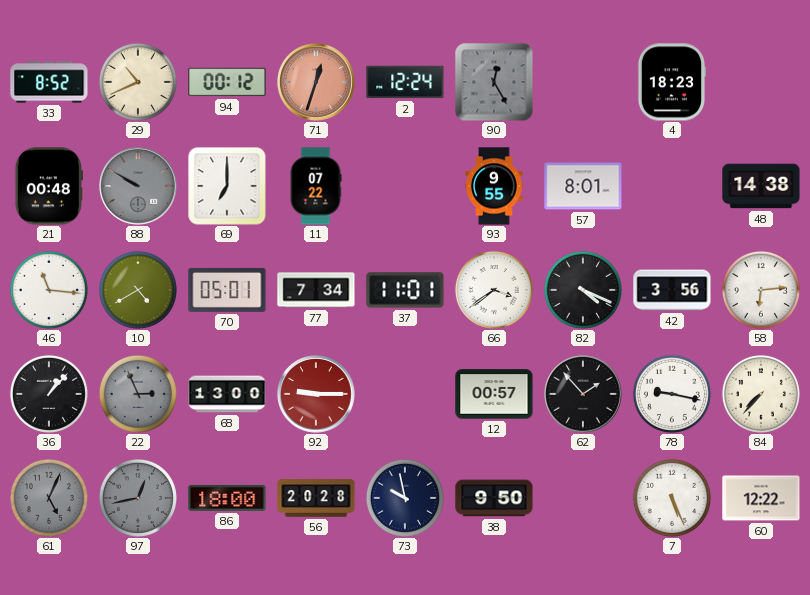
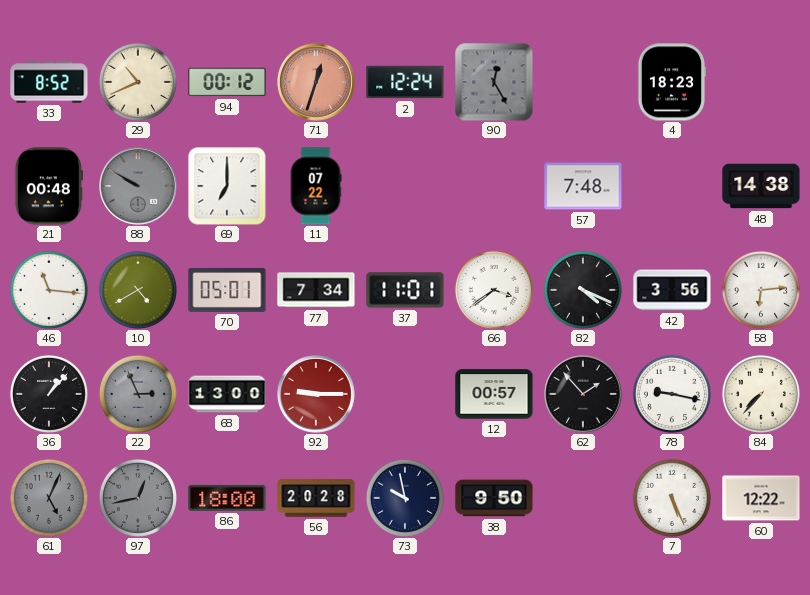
93: 9:55 -> none (494, 186)
57: 8:01 -> 7:48 (583, 186)
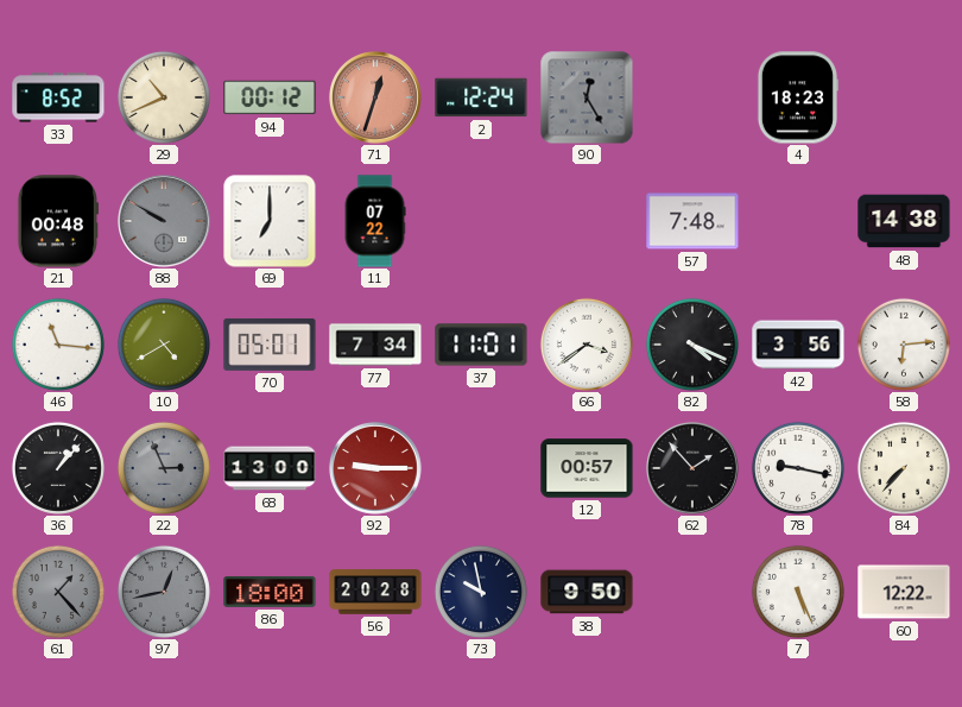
61: 5:04 -> 1:23 (58, 592)
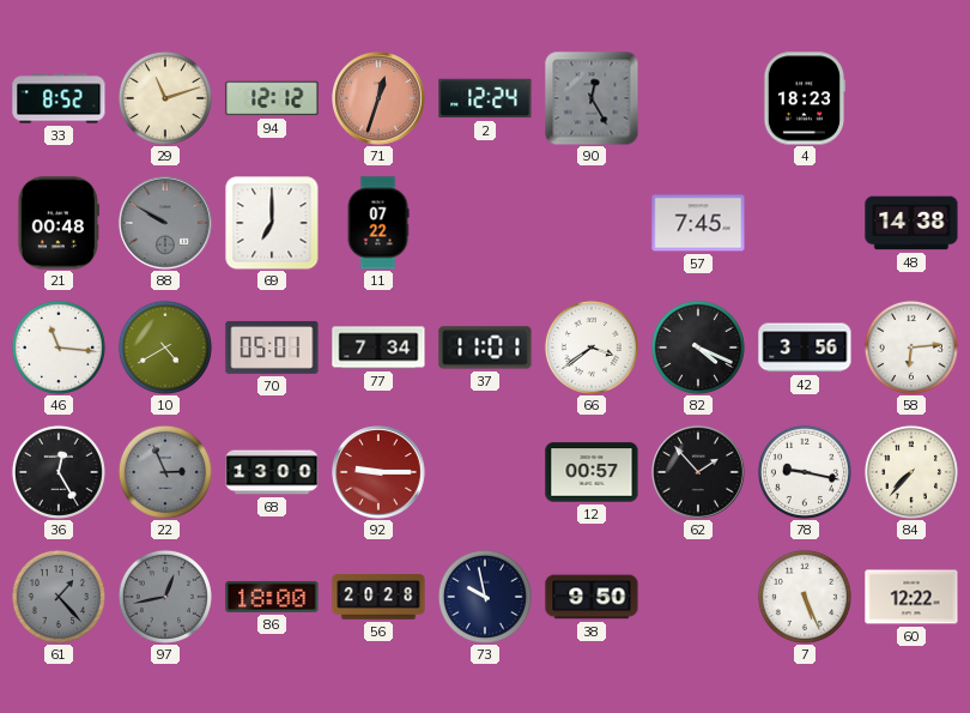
29: 10:41 -> 11:12 (165, 98)
94: 00:12 -> 12:12 (272, 98)
57: 7:48 -> 7:45 (698, 223)
36: 1:07 -> 12:25 (59, 472)
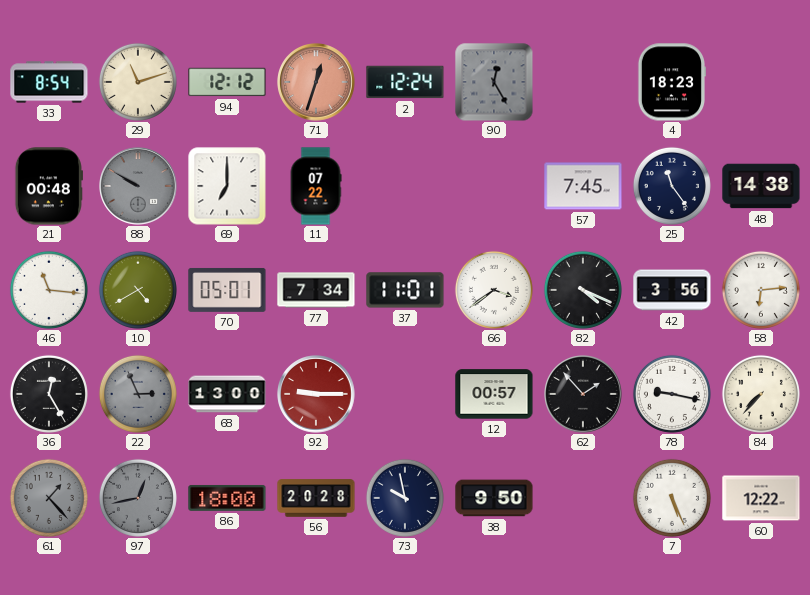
33: 8:52 -> 8:54 (49, 82)
25: none -> 11:24 (672, 186)
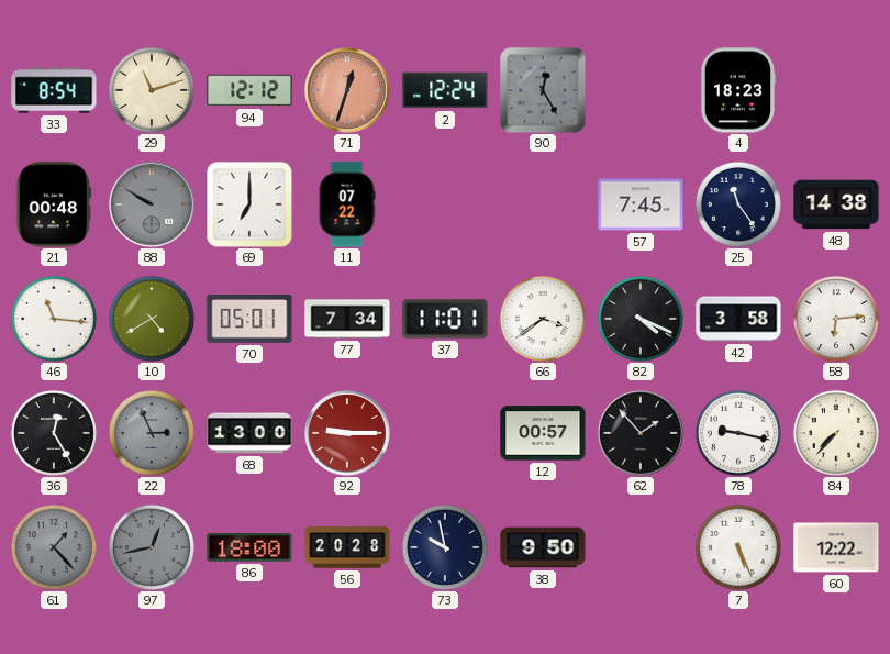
42: 3:56 -> 3:58 (738, 319)
